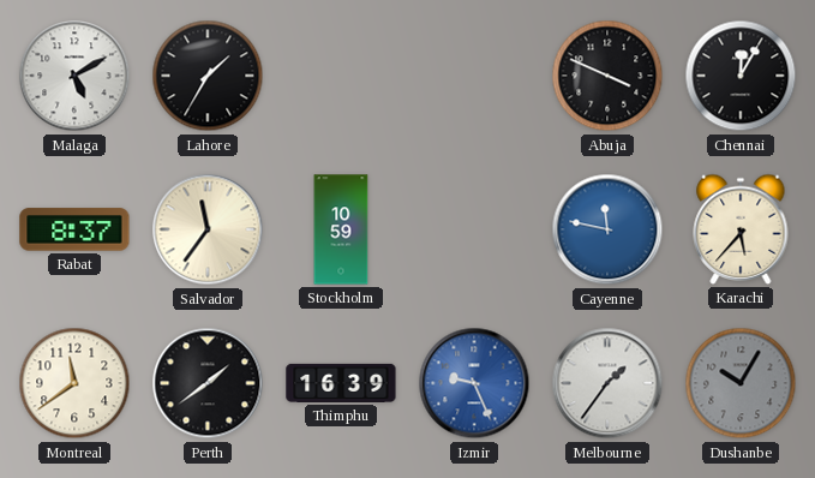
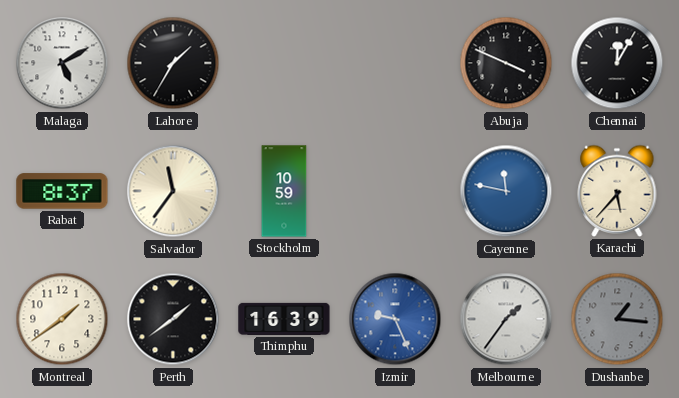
Montreal: 11:39 -> 1:39 (62, 319)
Dushanbe: 10:05 -> 1:16 (617, 319)
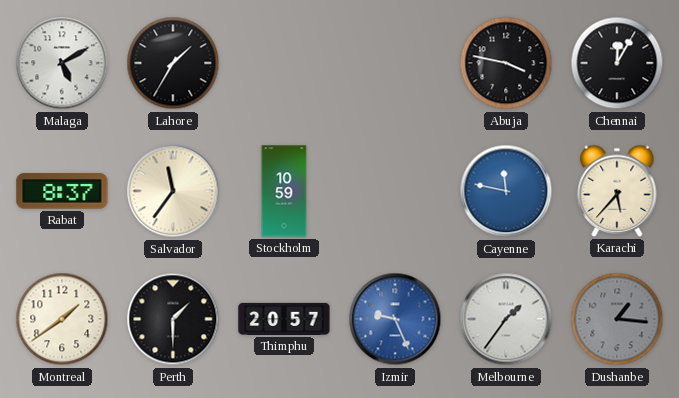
Abuja: 3:49 -> 3:47 (506, 63)
Perth: 1:39 -> 1:30 (173, 319)
Thimphu: 16:39 -> 20:57 (284, 319)
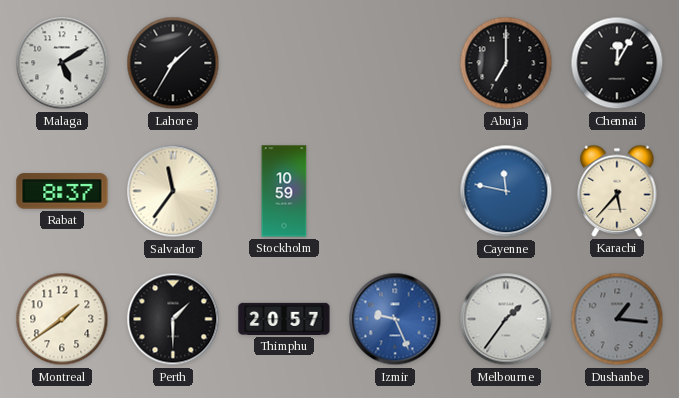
Abuja: 3:47 -> 7:00 (506, 63)
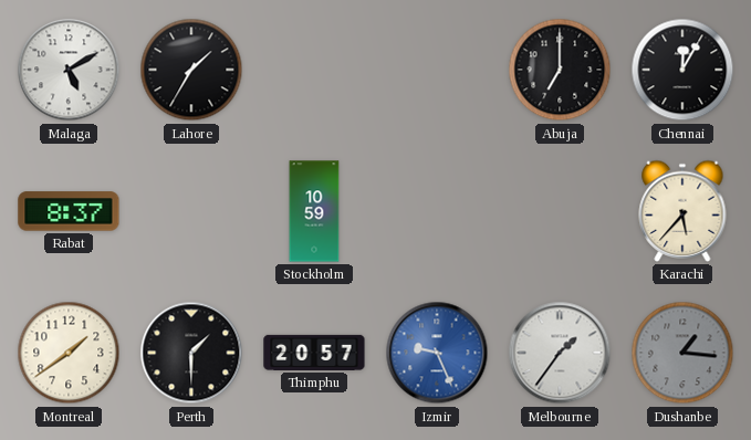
Salvador: 11:36 -> none (173, 191)
Cayenne: 11:47 -> none (506, 191)
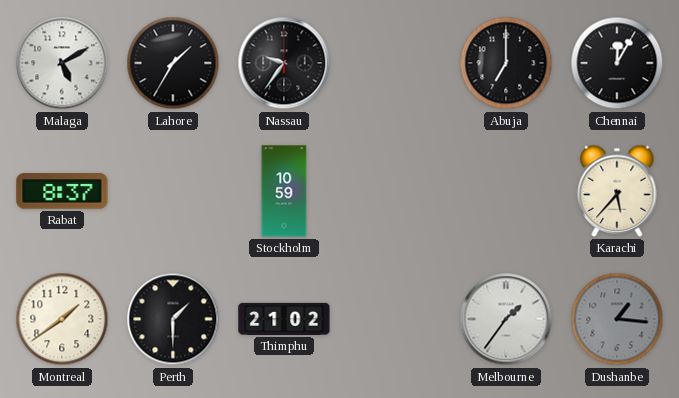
Nassau: none -> 9:36 (284, 63)
Thimphu: 20:57 -> 21:02 (284, 319)
Izmir: 9:26 -> none (437, 353)
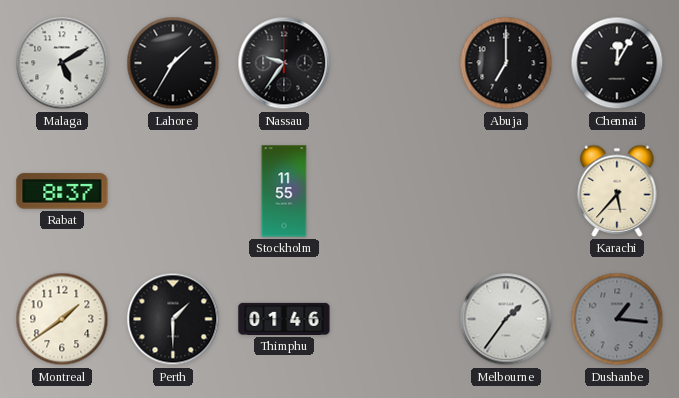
Stockholm: 10:59 -> 11:55 (284, 191)
Thimphu: 21:02 -> 01:46 (284, 319)
